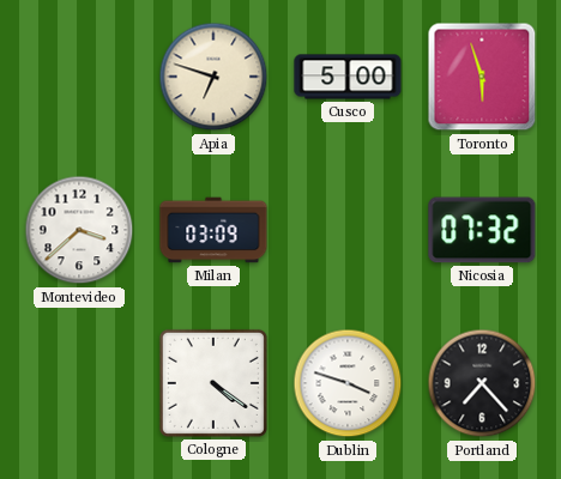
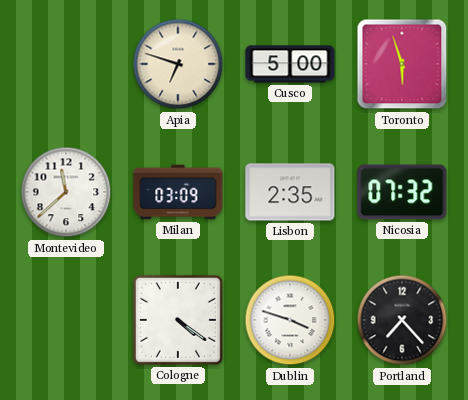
Montevideo: 3:38 -> 11:38 (66, 192)
Lisbon: none -> 2:35 (290, 192)
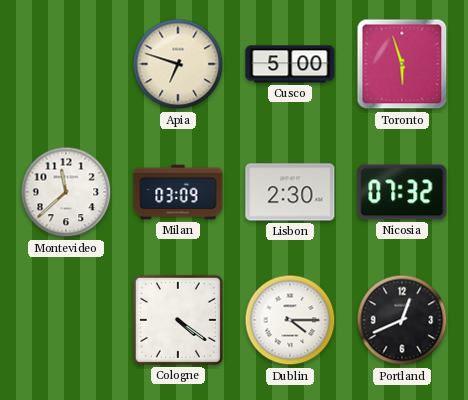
Lisbon: 2:35 -> 2:30 (290, 192)
Dublin: 3:48 -> 4:15 (290, 320)
Portland: 7:23 -> 12:41 (402, 320)
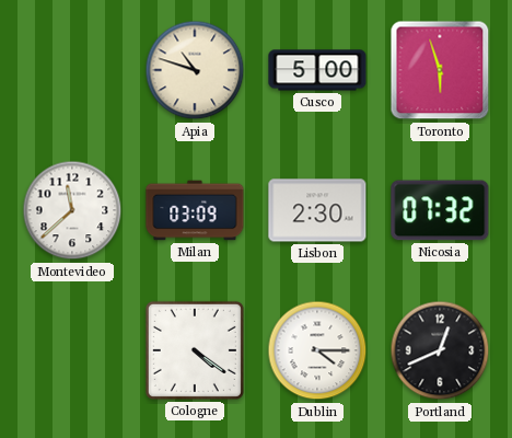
Apia: 6:48 -> 10:48 (195, 70)
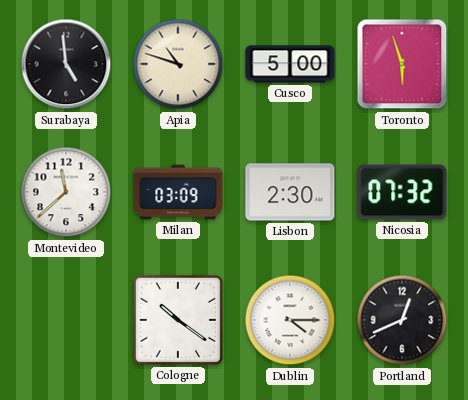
Surabaya: none -> 4:59 (66, 64)
Cologne: 4:21 -> 10:21 (178, 320)
